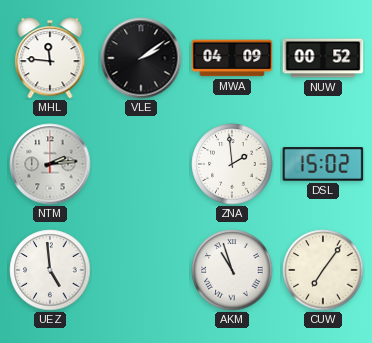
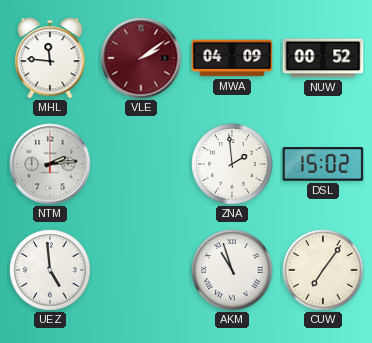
VLE dial: black -> burgundy (141, 58)
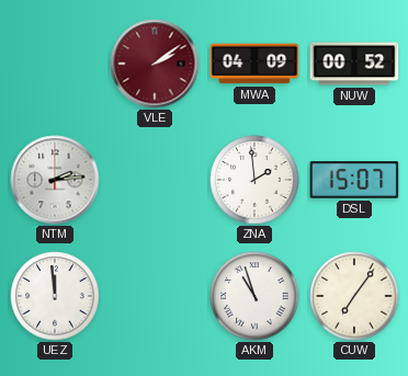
MHL: 11:46 -> none (50, 58)
DSL: 15:02 -> 15:07 (354, 180)
UEZ: 4:59 -> 11:59 (55, 296)
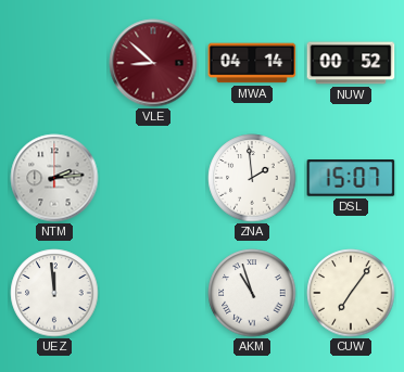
VLE: 2:09 -> 8:52 (153, 63)
MWA: 04:09 -> 04:14 (252, 63)
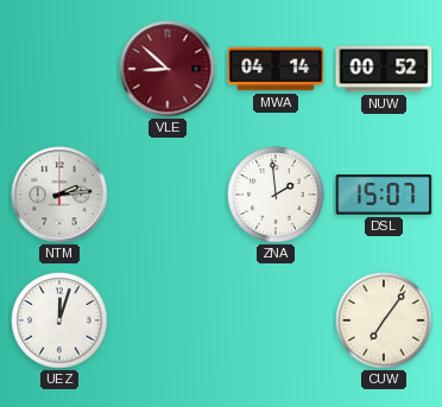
UEZ: 11:59 -> 12:03 (59, 320)
AKM: 10:57 -> none (252, 293)
